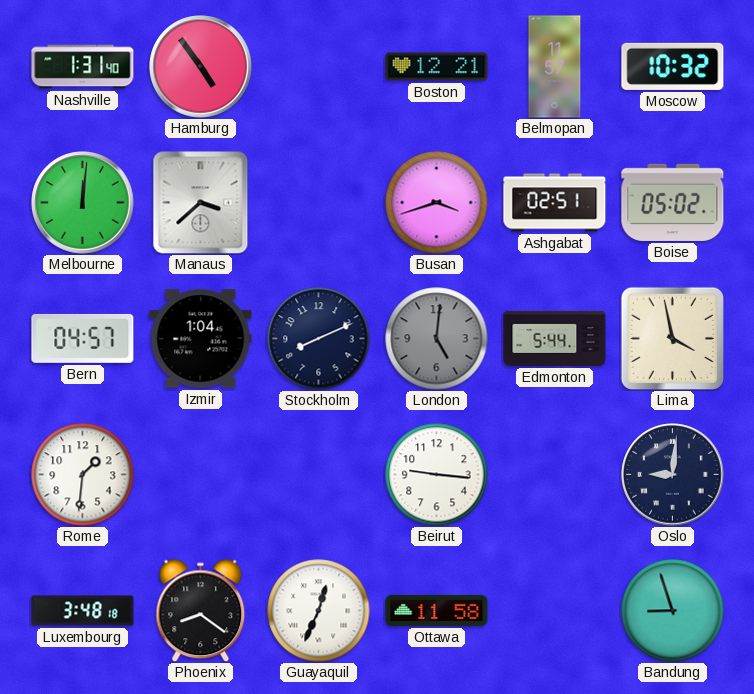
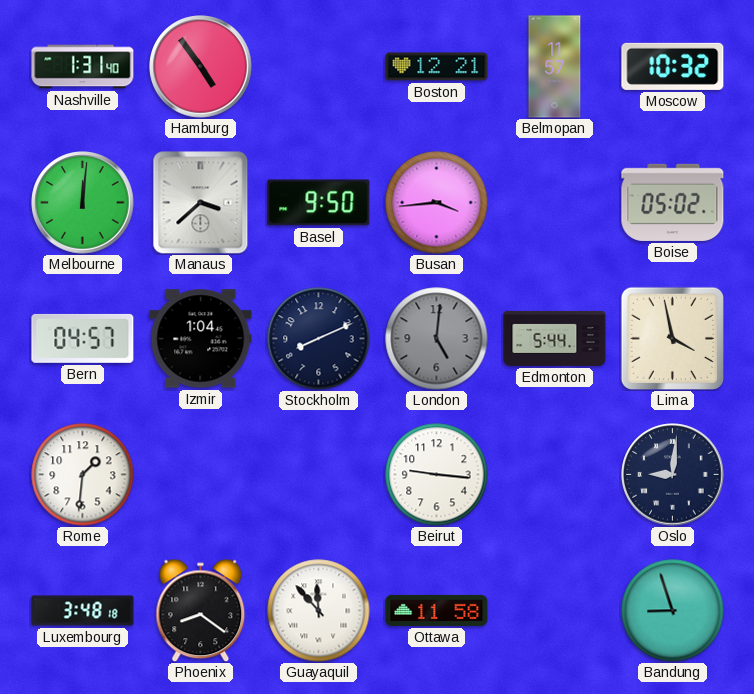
Basel: none -> 9:50 (319, 203)
Busan: 3:42 -> 3:44 (437, 203)
Ashgabat: 02:51 -> none (555, 203)
Guayaquil: 12:34 -> 11:53 (319, 611)
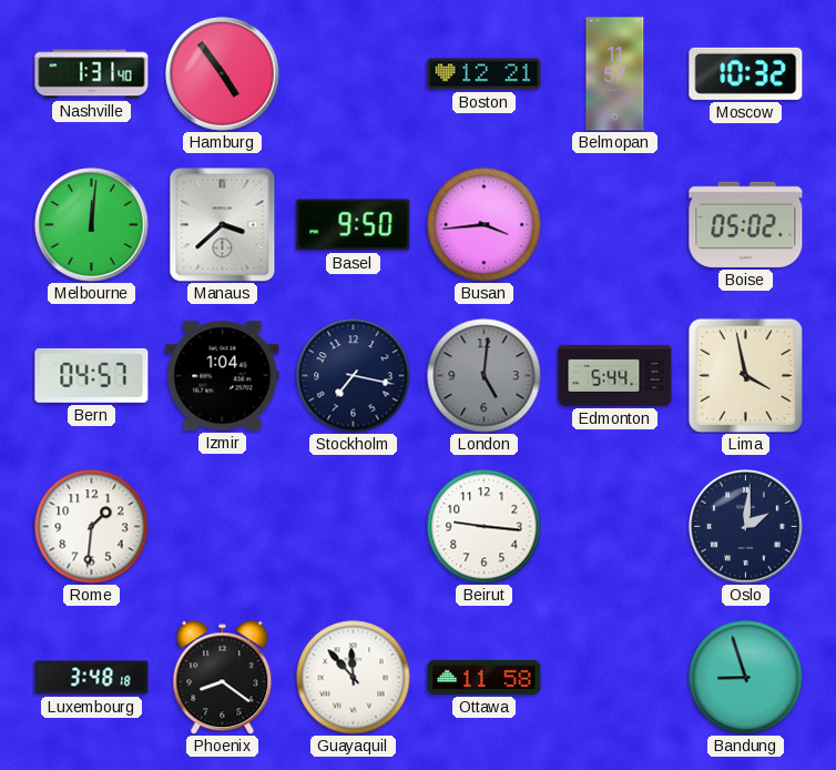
Stockholm: 8:11 -> 7:17 (354, 376)
Oslo: 9:01 -> 2:01 (746, 527)
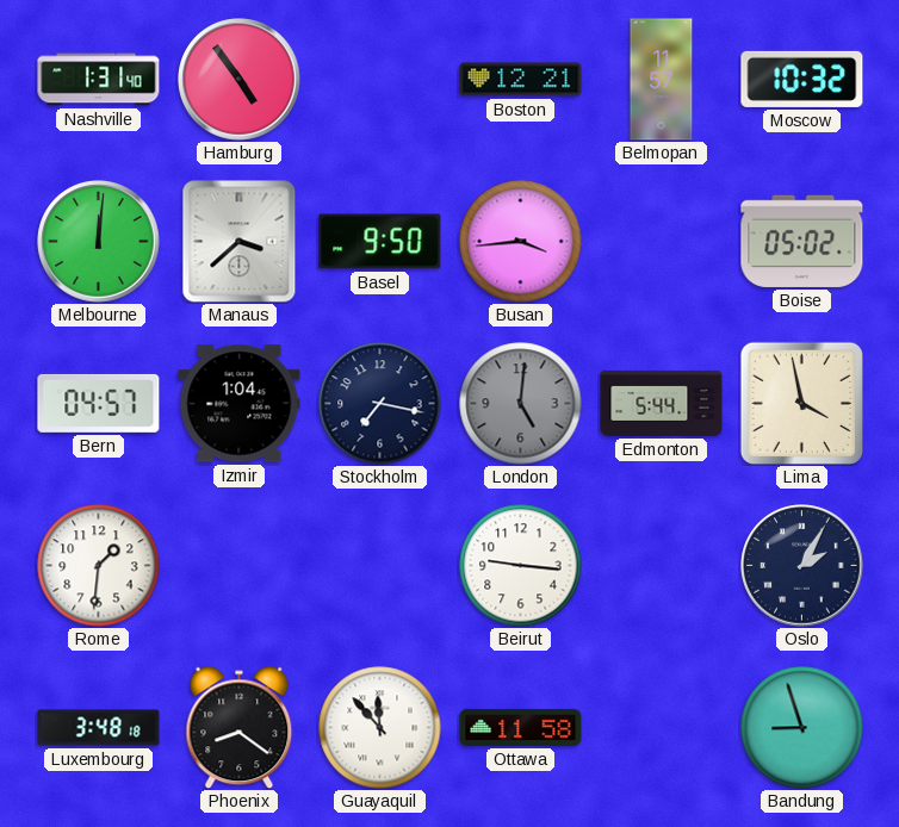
Oslo: 2:01 -> 2:05 (802, 566)
